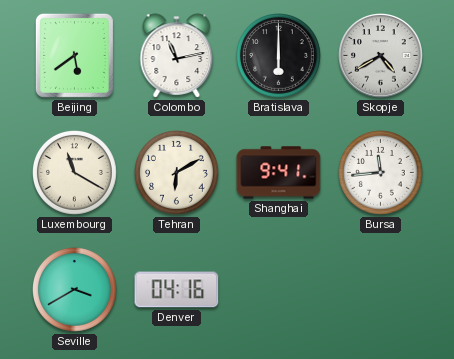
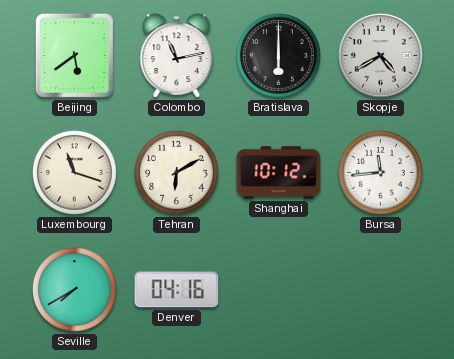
Luxembourg: 11:20 -> 11:18 (75, 173)
Shanghai: 9:41 -> 10:12 (279, 173)
Seville: 3:40 -> 7:40 (75, 290)
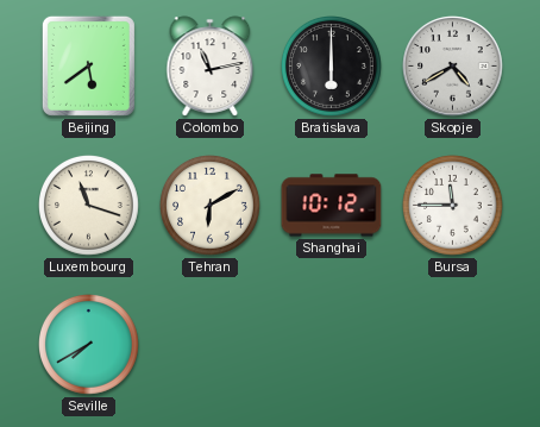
Bursa: 11:44 -> 11:45 (453, 206)
Denver: 04:16 -> none (177, 290)
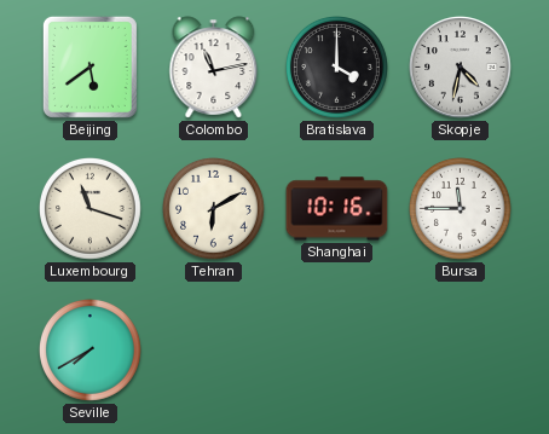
Bratislava: 6:00 -> 4:00 (337, 68)
Skopje: 4:40 -> 4:32 (461, 68)
Shanghai: 10:12 -> 10:16 (337, 209)
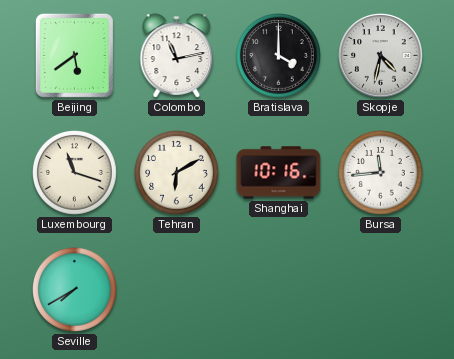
Bursa: 11:45 -> 11:44 (381, 173)
